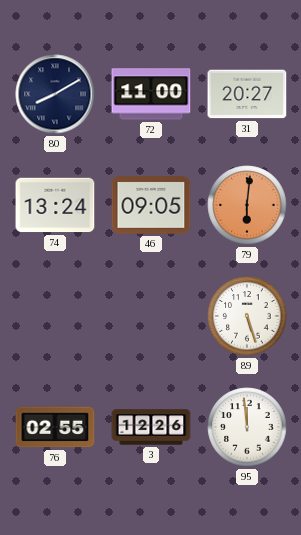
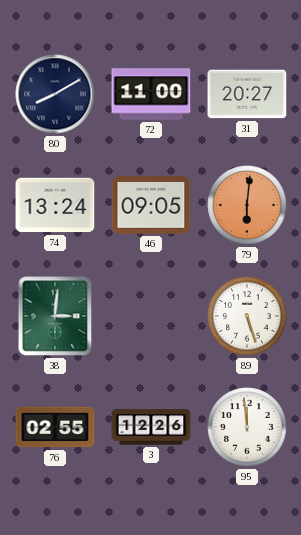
38: none -> 3:01 (55, 316)
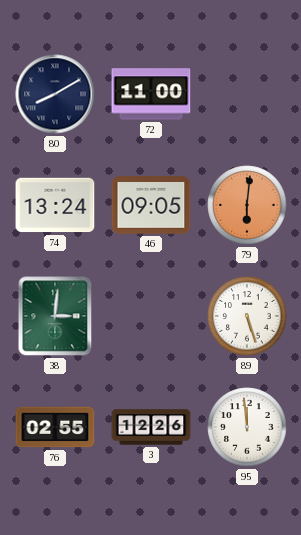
31: 20:27 -> none (247, 94)
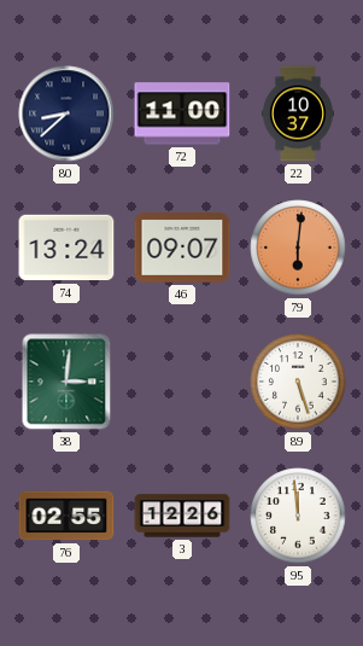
80: 8:10 -> 8:38 (66, 114)
22: none -> 10:37 (298, 114)
46: 09:05 -> 09:07 (182, 248)
